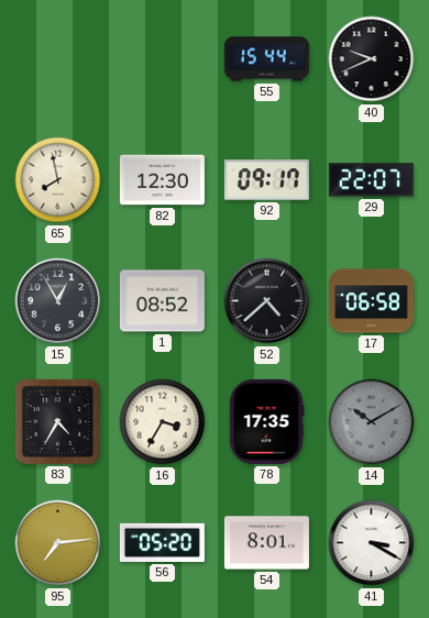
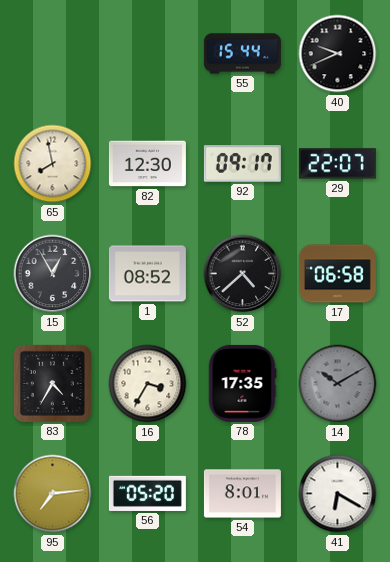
41: 3:20 -> 6:20 (338, 494)
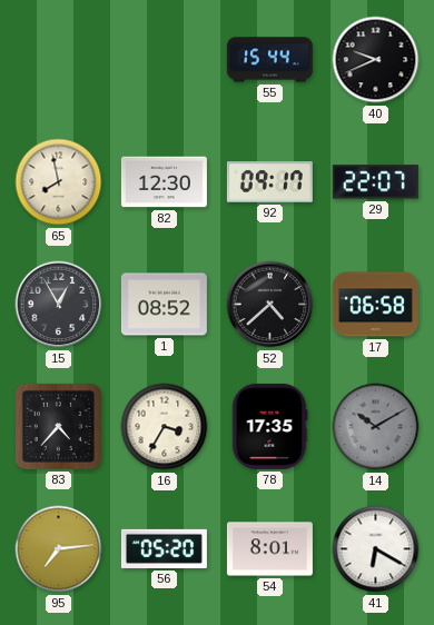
83: 4:35 -> 4:37 (58, 426)
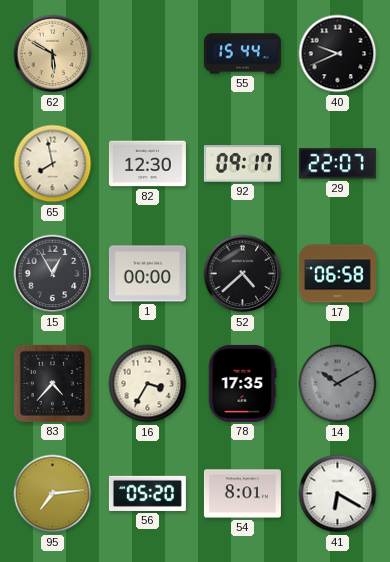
62: none -> 5:50 (53, 54)
1: 08:52 -> 00:00 (147, 274)
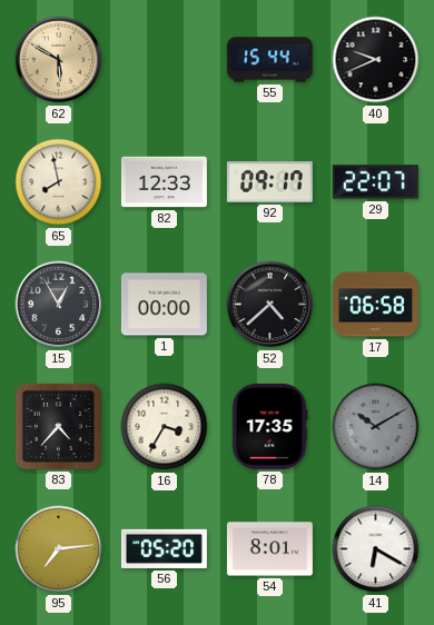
82: 12:30 -> 12:33 (164, 182)
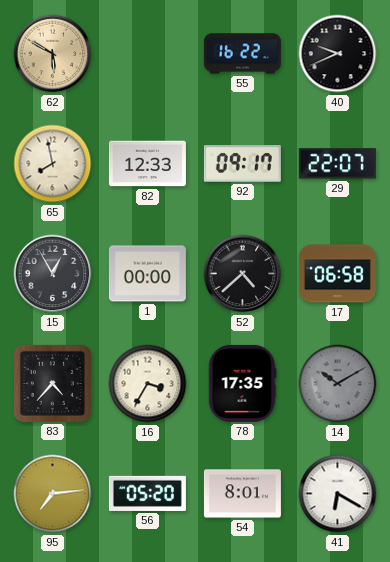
55: 15:44 -> 16:22 (242, 54)
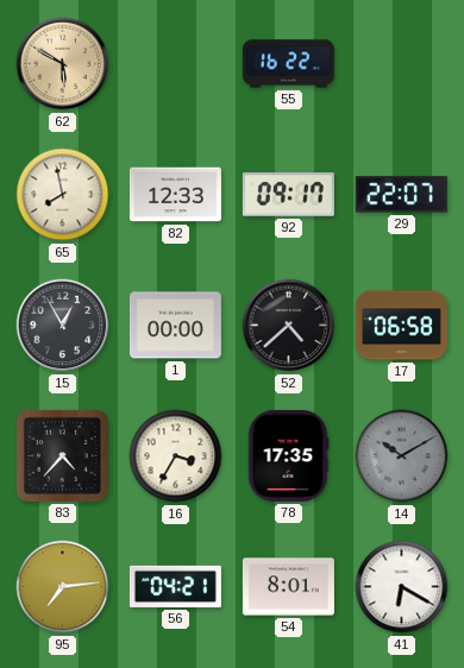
40: 9:41 -> none (338, 54)
56: 05:20 -> 04:21 (175, 586)
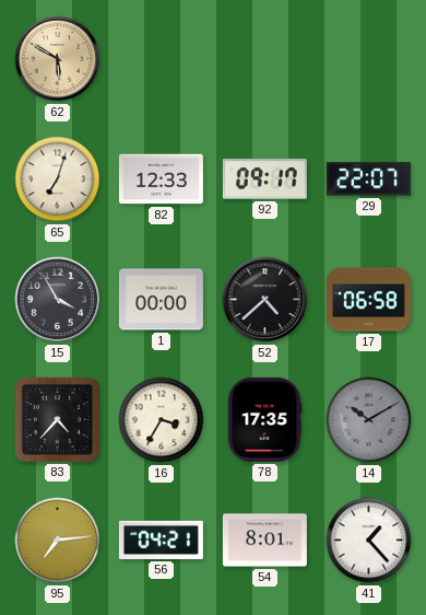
55: 16:22 -> none (288, 64)
65: 7:58 -> 7:03 (58, 179)
15: 12:55 -> 3:55 (58, 300)
41: 6:20 -> 1:23 (369, 541)
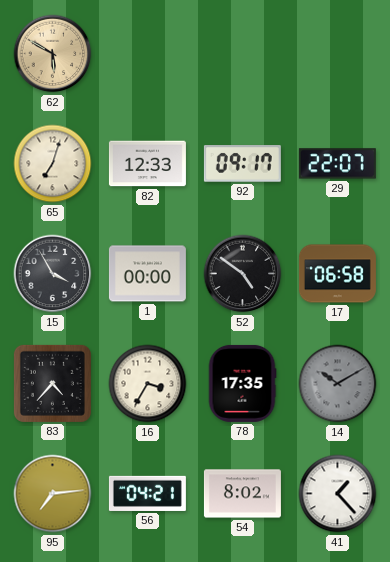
52: 4:38 -> 4:51 (243, 274)
54: 8:01 -> 8:02 (242, 494)
